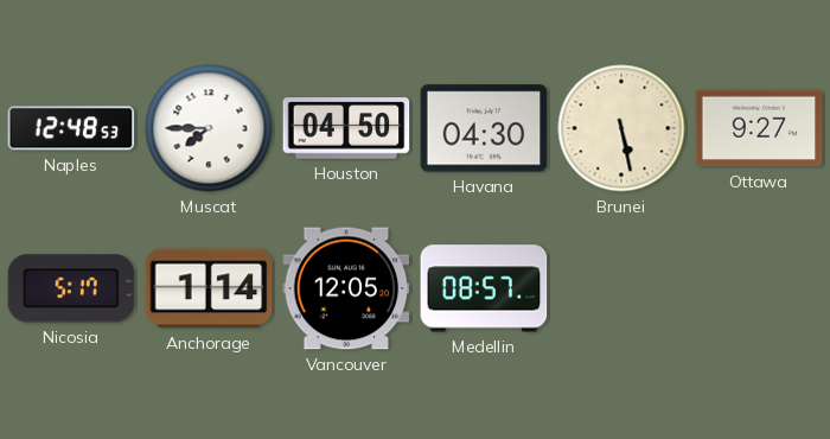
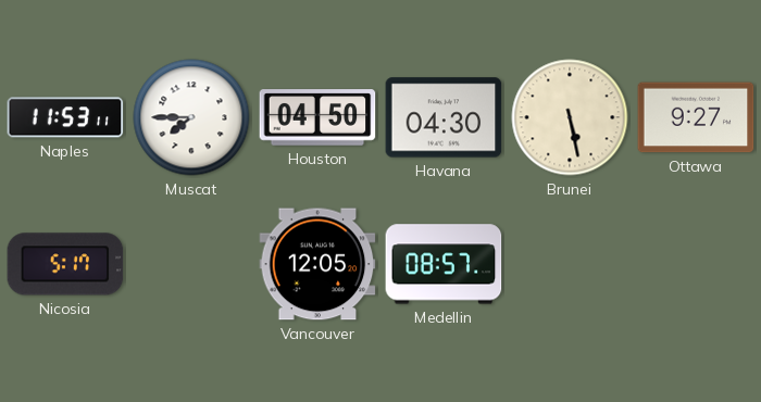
Naples: 12:48 -> 11:53 (65, 117)
Anchorage: 1:14 -> none (209, 288)
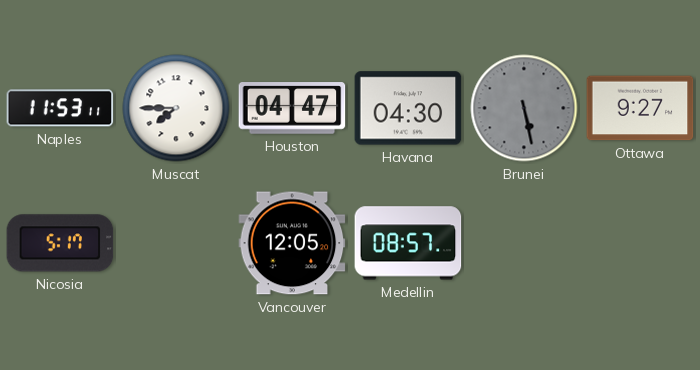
Houston: 04:50 -> 04:47 (292, 108)
Brunei dial: cream -> grey (524, 108)
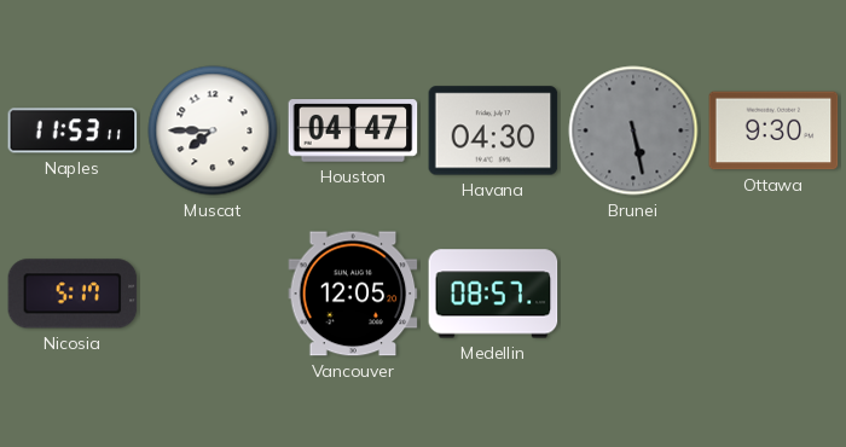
Ottawa: 9:27 -> 9:30 (773, 130)
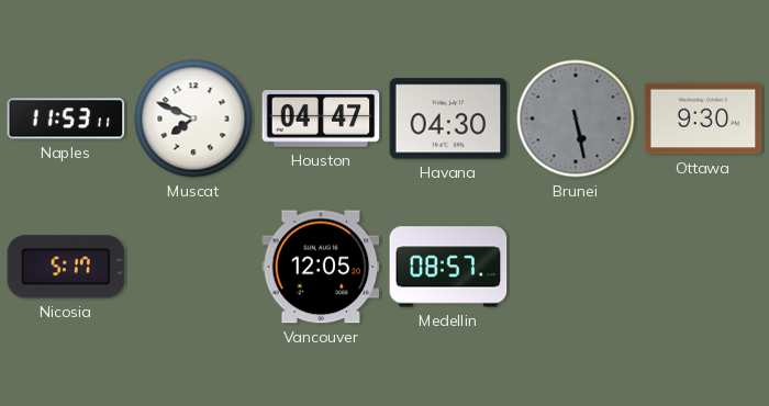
Muscat: 7:45 -> 7:49 (193, 119)
